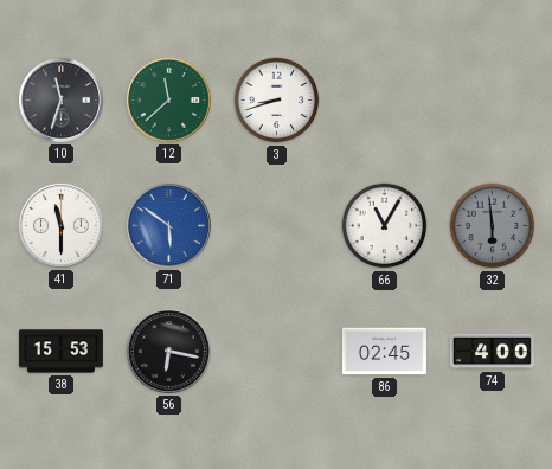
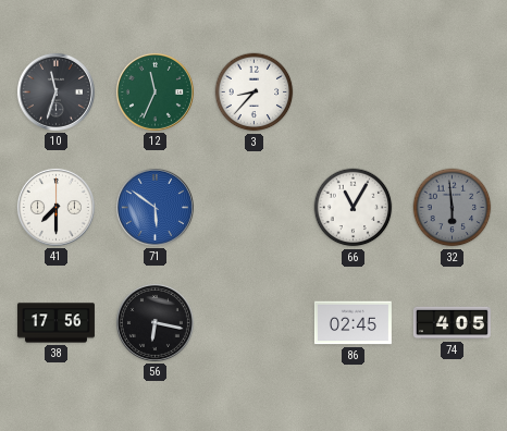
12: 11:38 -> 11:34 (154, 91)
3: 8:42 -> 8:37 (255, 93)
41: 11:30 -> 7:30 (55, 207)
38: 15:53 -> 17:56 (55, 323)
74: 4:00 -> 4:05 (452, 323)
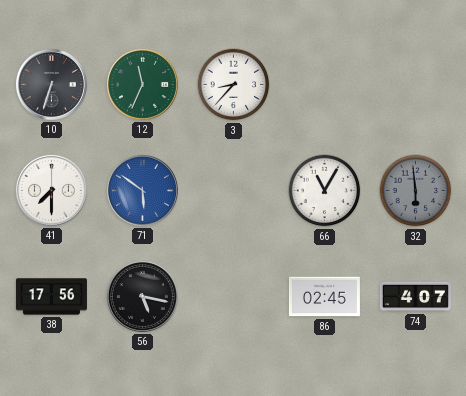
10: 11:33 -> 6:33 (51, 84)
56: 6:17 -> 5:17 (142, 296)
74: 4:05 -> 4:07 (415, 297)
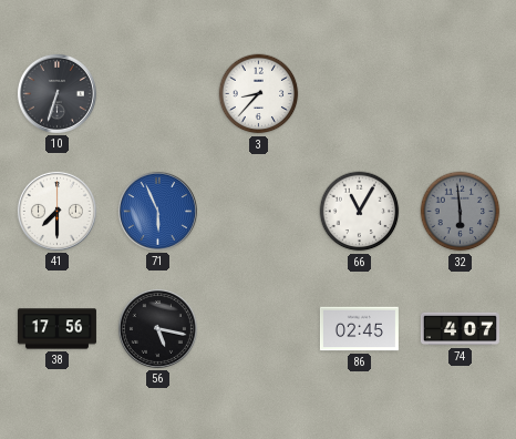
12: 11:34 -> none (142, 84)
71: 5:51 -> 5:56 (157, 211)
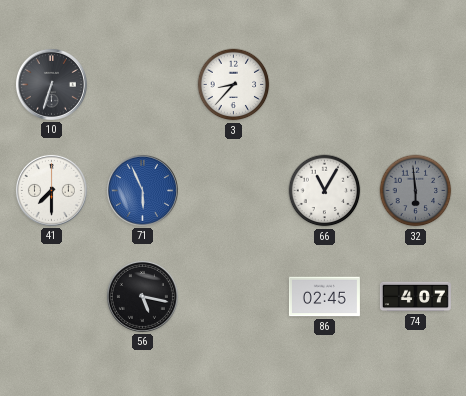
38: 17:56 -> none (56, 329)
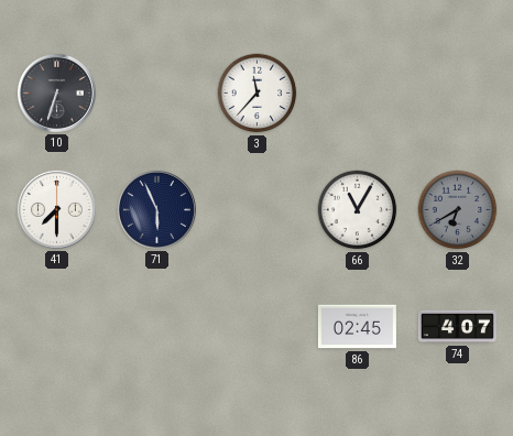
3: 8:37 -> 11:37 (258, 94)
71 dial: blue -> navy (156, 209)
32: 5:59 -> 6:40 (458, 210)
56: 5:17 -> none (142, 296)
